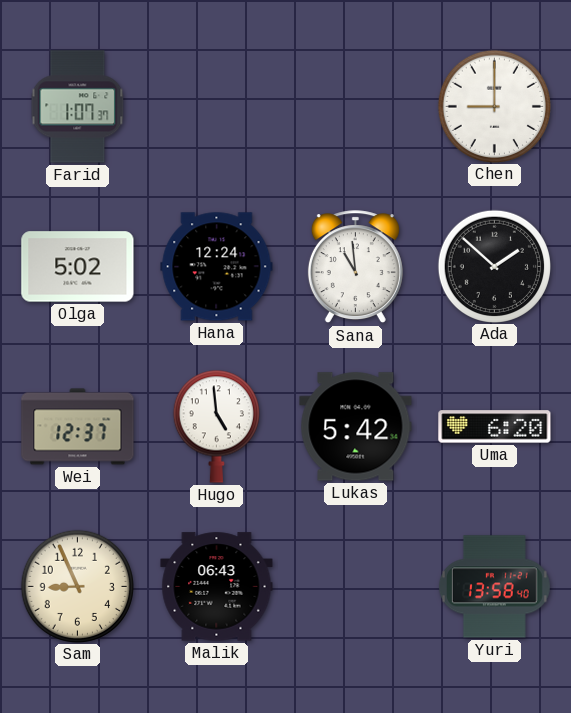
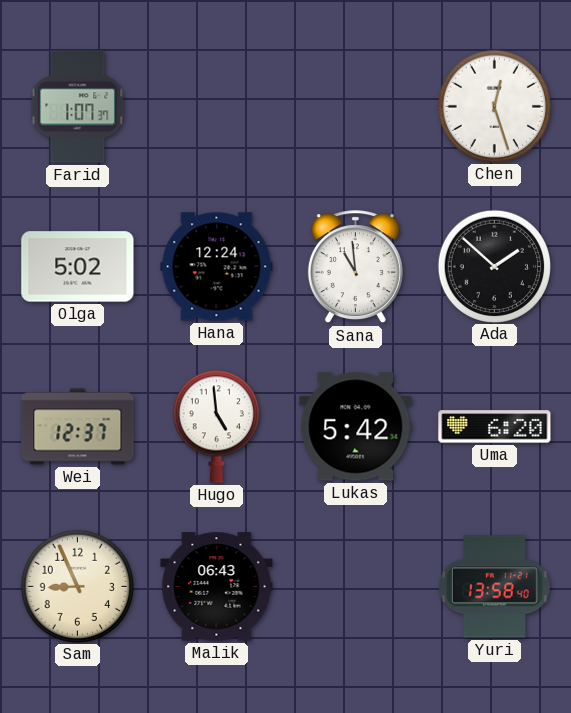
Chen: 9:00 -> 12:27 (494, 106)
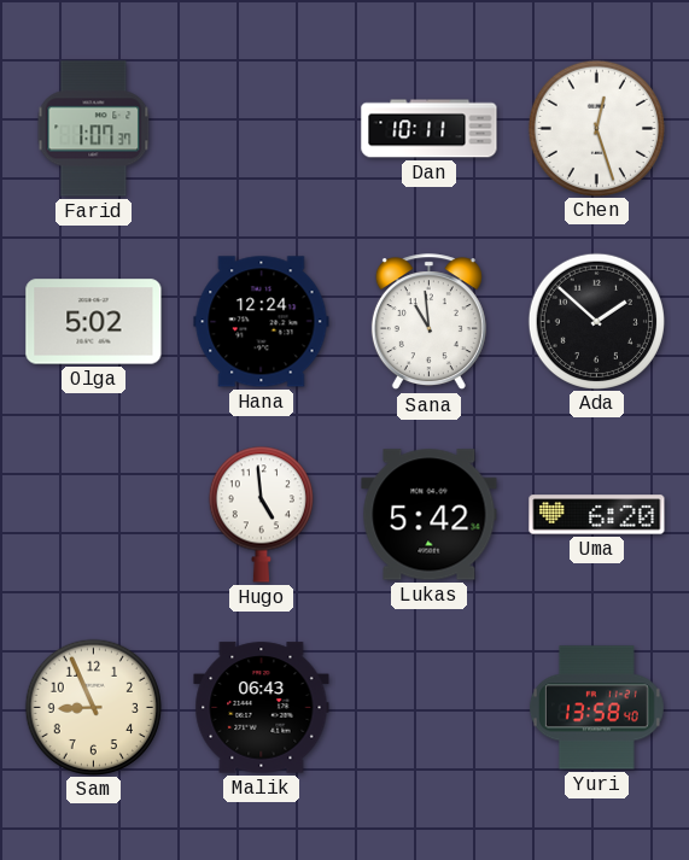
Dan: none -> 10:11 (430, 129)
Wei: 12:37 -> none (78, 427)
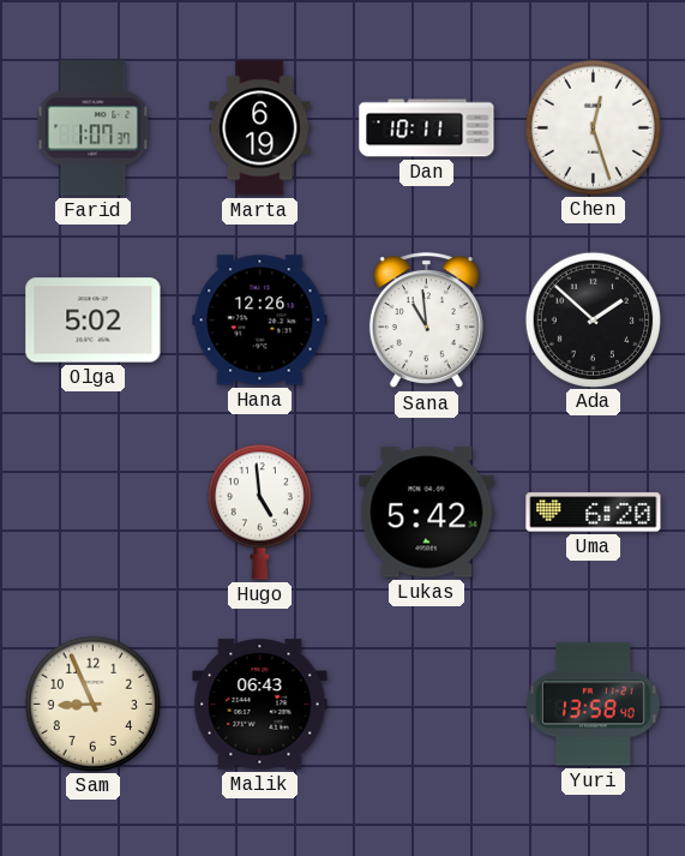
Marta: none -> 6:19 (260, 128)
Hana: 12:24 -> 12:26 (260, 321)
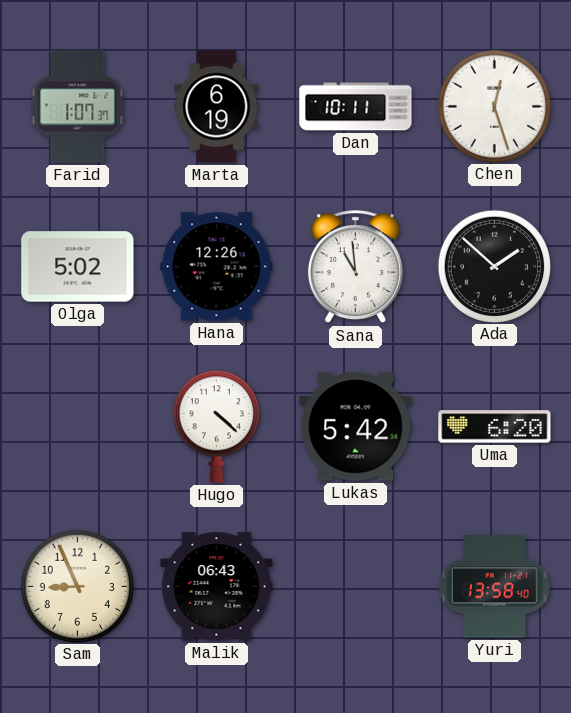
Hugo: 4:59 -> 4:22 (216, 426)
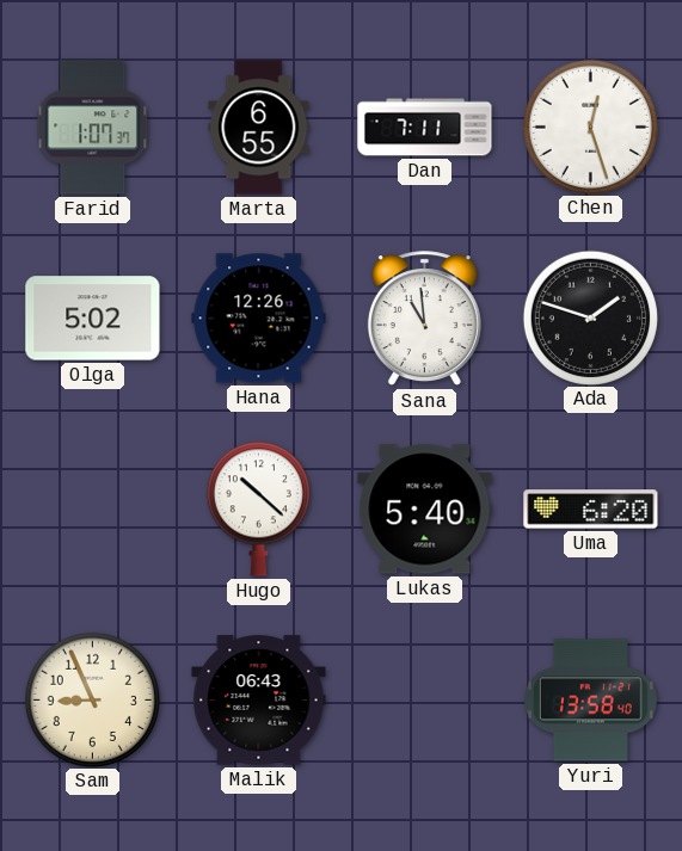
Marta: 6:19 -> 6:55 (259, 128)
Dan: 10:11 -> 7:11 (425, 128)
Ada: 1:52 -> 1:48 (590, 317)
Hugo: 4:22 -> 10:22 (258, 508)
Lukas: 5:42 -> 5:40 (425, 510)
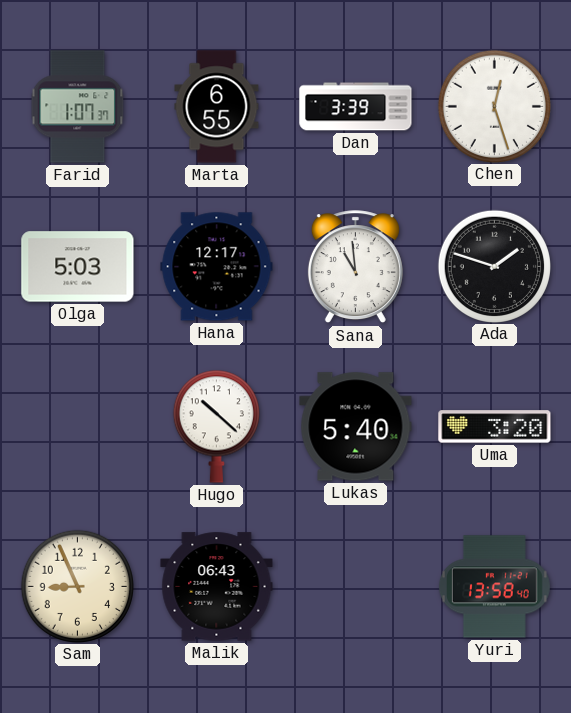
Dan: 7:11 -> 3:39 (356, 107)
Olga: 5:02 -> 5:03 (78, 267)
Hana: 12:26 -> 12:17 (217, 267)
Uma: 6:20 -> 3:20 (495, 427)
